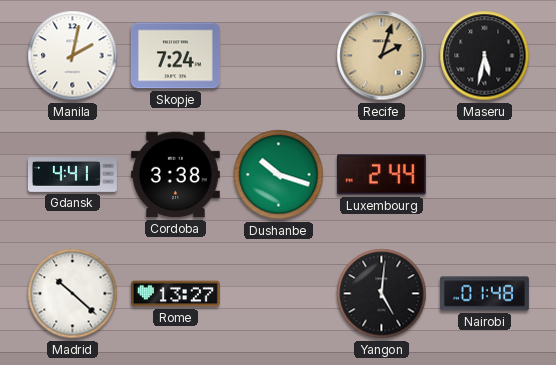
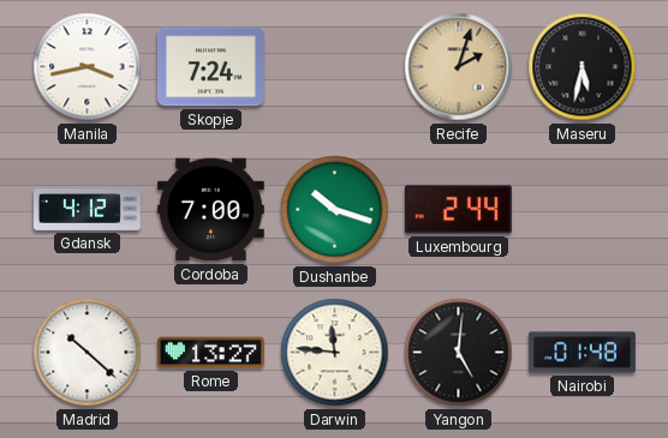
Manila: 2:02 -> 3:43 (88, 67)
Gdansk: 4:41 -> 4:12 (87, 210)
Cordoba: 3:38 -> 7:00 (210, 210)
Darwin: none -> 11:46 (335, 353)
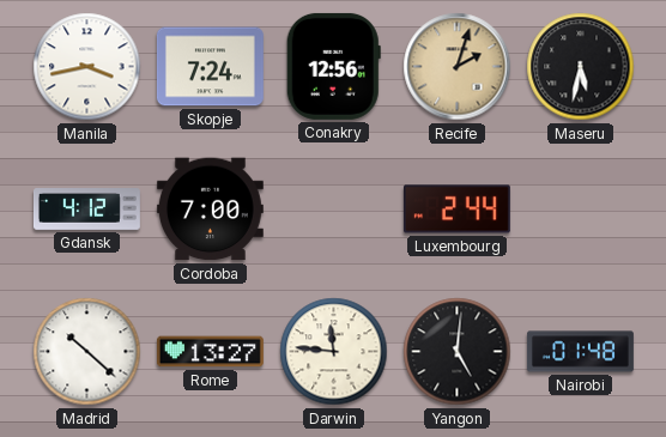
Conakry: none -> 12:56 (333, 66)
Dushanbe: 10:18 -> none (335, 210)
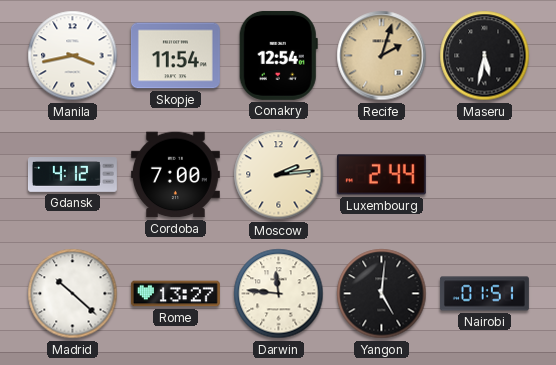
Skopje: 7:24 -> 11:54 (175, 56)
Conakry: 12:56 -> 12:54 (278, 55)
Moscow: none -> 2:14 (279, 175)
Nairobi: 01:48 -> 01:51 (484, 294)
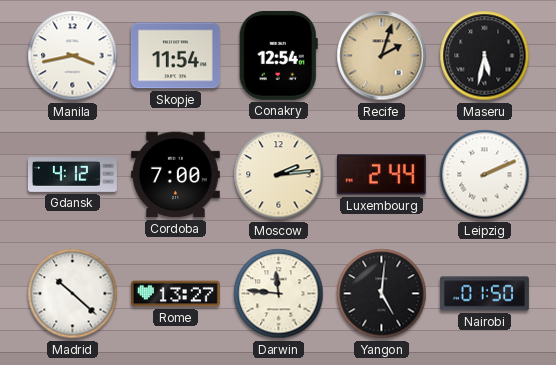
Leipzig: none -> 2:11 (485, 175)
Nairobi: 01:51 -> 01:50 (484, 294)
